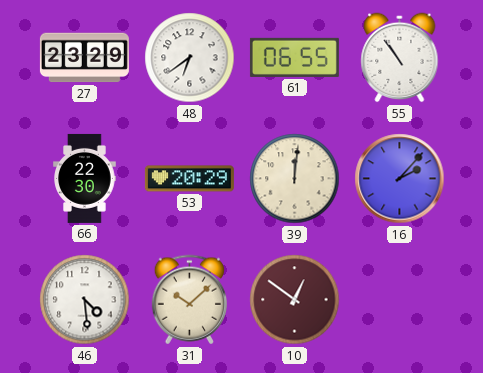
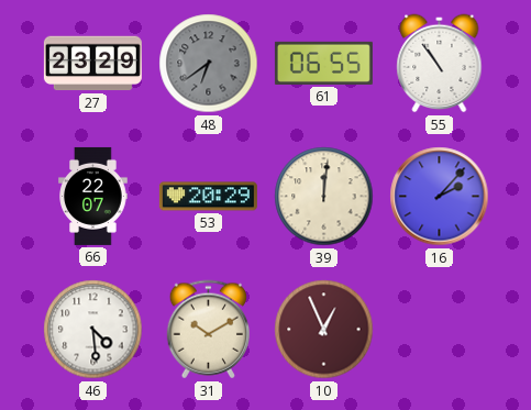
48 dial: white -> grey (209, 64)
66: 22:30 -> 22:07 (93, 196)
31: 10:08 -> 10:10 (208, 330)
10: 12:51 -> 12:56 (324, 330)
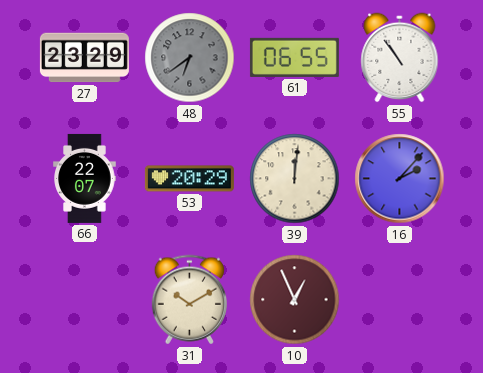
46: 4:29 -> none (93, 330)
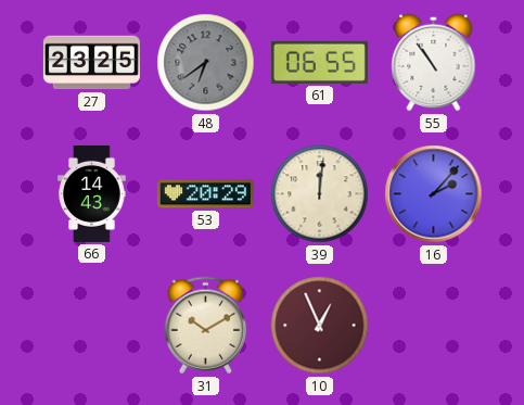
27: 23:29 -> 23:25 (91, 63)
66: 22:07 -> 14:43 (92, 193)
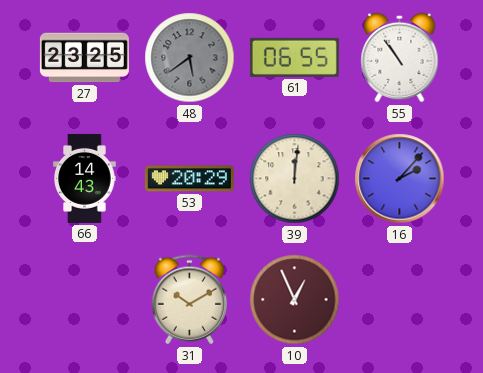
48: 6:39 -> 5:39 (190, 58)
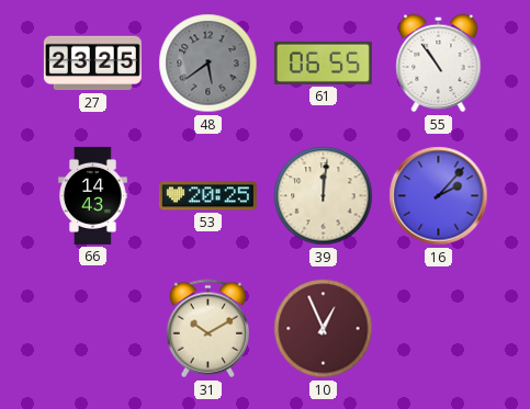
53: 20:29 -> 20:25 (207, 196)
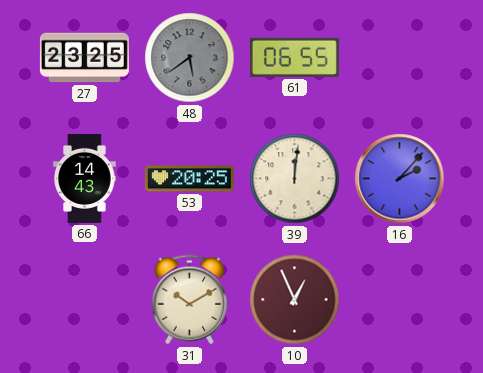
55: 10:54 -> none (439, 64)
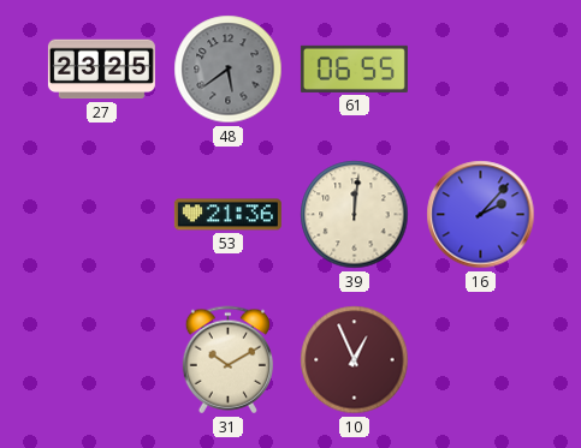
66: 14:43 -> none (85, 178)
53: 20:25 -> 21:36 (227, 215)
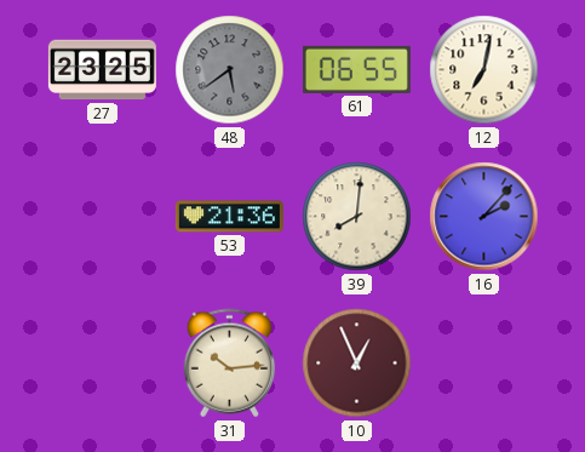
12: none -> 7:02 (484, 70)
39: 12:01 -> 8:01 (357, 217)
31: 10:10 -> 10:14 (229, 364)
